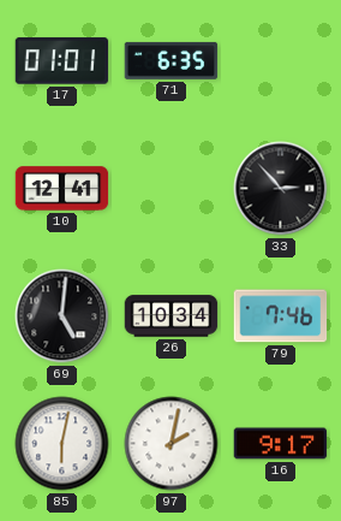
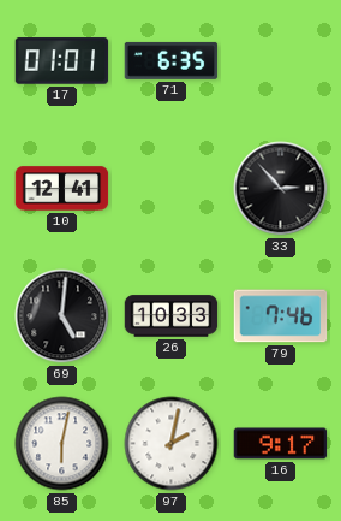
26: 10:34 -> 10:33 (172, 316)
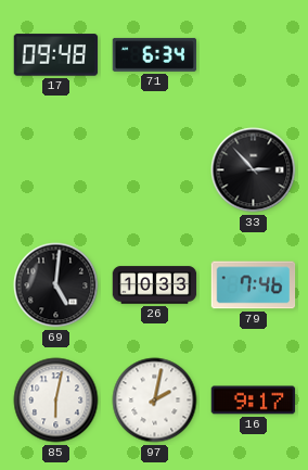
17: 01:01 -> 09:48 (56, 55)
71: 6:35 -> 6:34 (155, 54)
10: 12:41 -> none (62, 189)
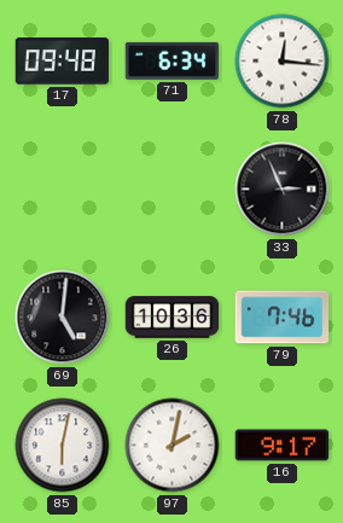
78: none -> 12:16 (283, 62)
33: 2:53 -> 2:56 (283, 190)
26: 10:33 -> 10:36 (173, 318)
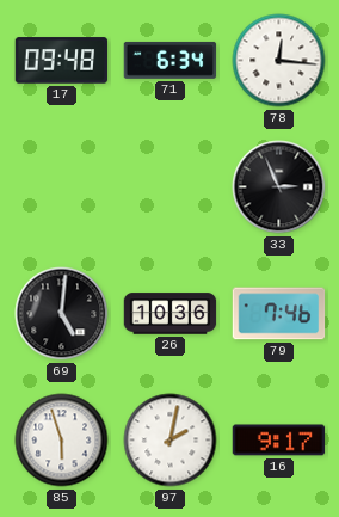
85: 6:02 -> 5:57 (62, 441)
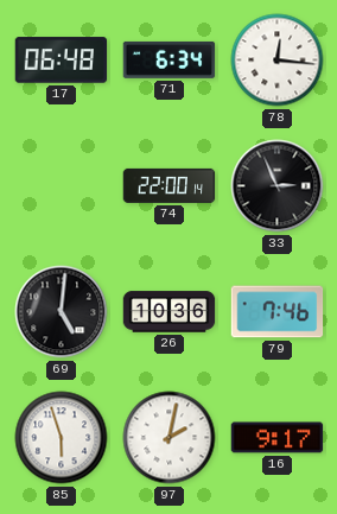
17: 09:48 -> 06:48 (62, 61)
74: none -> 22:00 (170, 185)
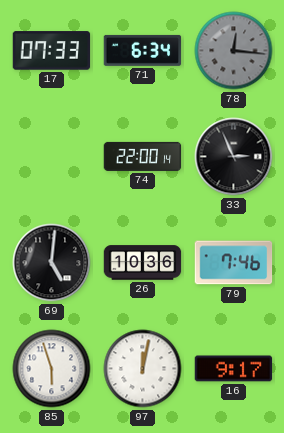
17: 06:48 -> 07:33 (52, 51)
78 dial: white -> grey (234, 51)
97: 2:02 -> 12:02 (143, 369)
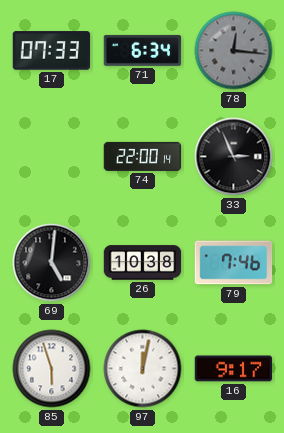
26: 10:36 -> 10:38 (143, 263)
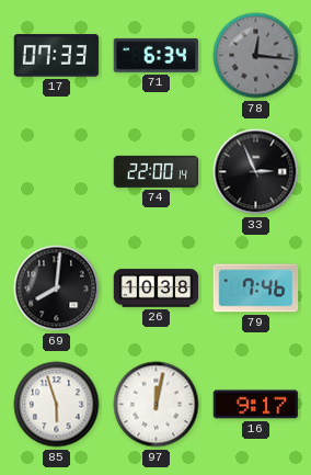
69: 5:01 -> 8:01 (57, 289)
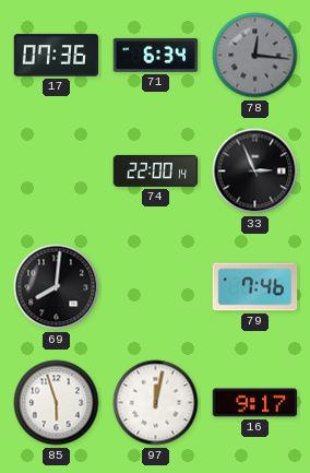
17: 07:33 -> 07:36 (57, 56)
26: 10:38 -> none (157, 289)
